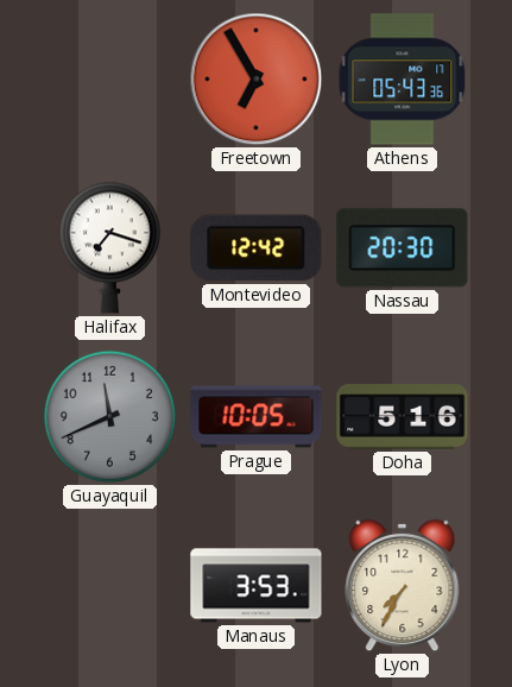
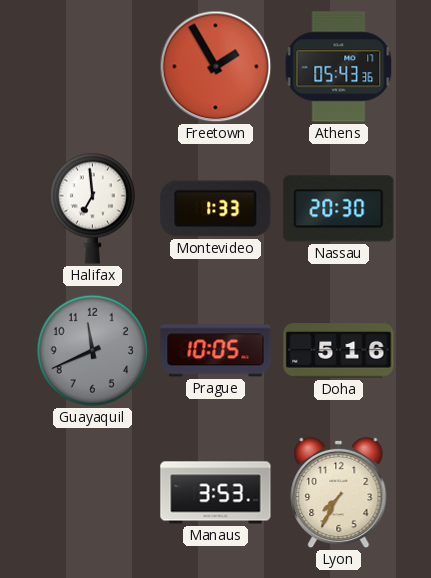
Freetown: 6:55 -> 1:55 (216, 67)
Halifax: 7:18 -> 6:59 (92, 208)
Montevideo: 12:42 -> 1:33 (216, 209)
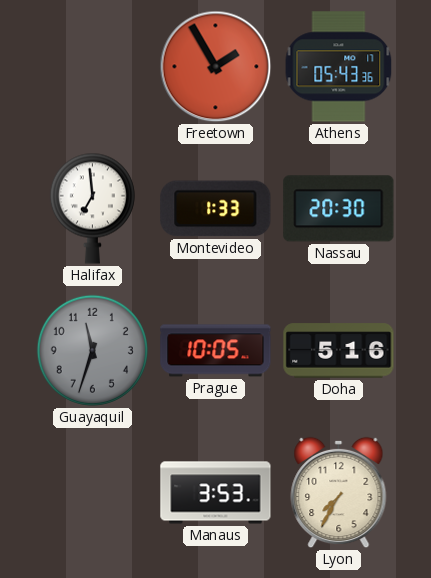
Guayaquil: 11:41 -> 11:33 (92, 350)
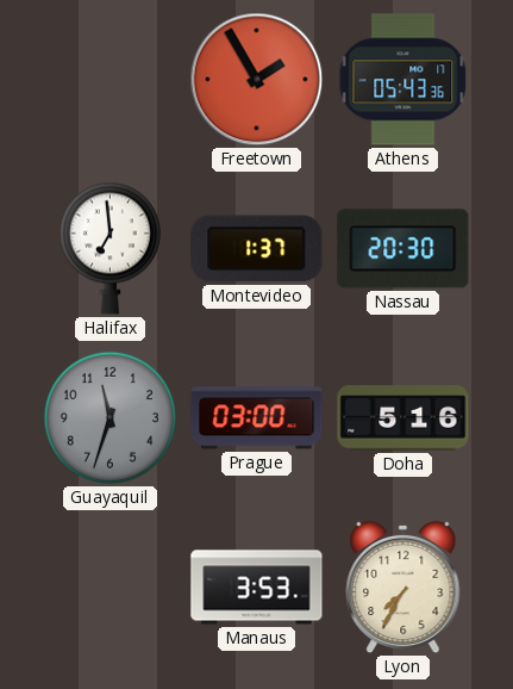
Montevideo: 1:33 -> 1:37 (257, 249)
Prague: 10:05 -> 03:00 (257, 418)
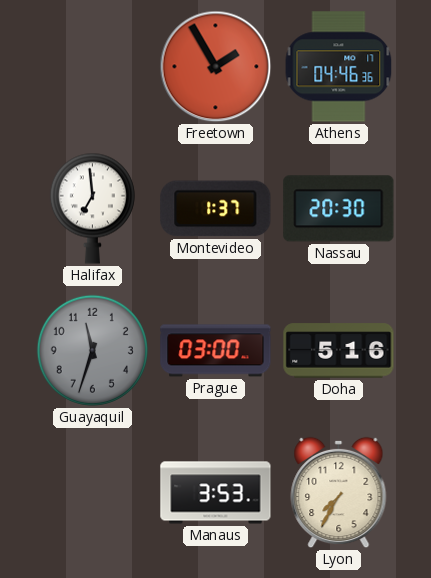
Athens: 05:43 -> 04:46 (339, 67)
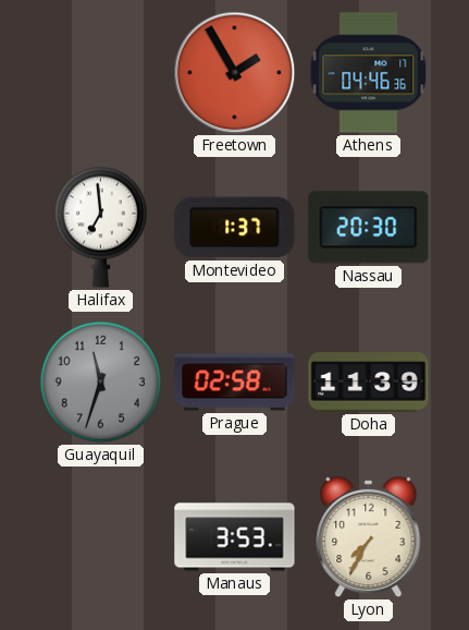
Prague: 03:00 -> 02:58 (235, 383)
Doha: 5:16 -> 11:39 (369, 383)
